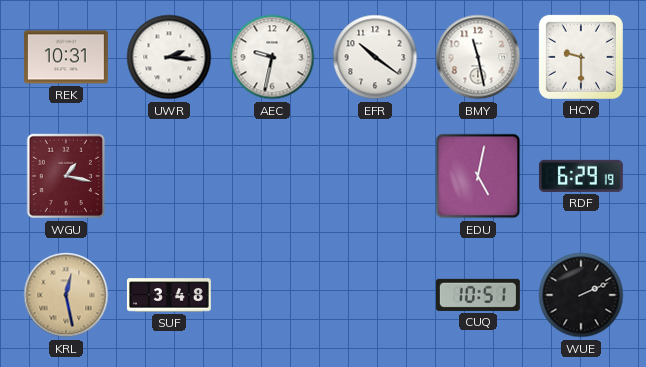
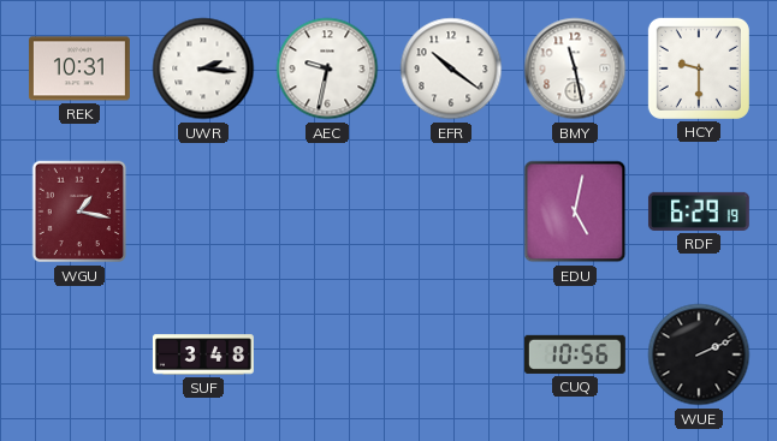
KRL: 12:28 -> none (66, 295)
CUQ: 10:51 -> 10:56 (575, 354)
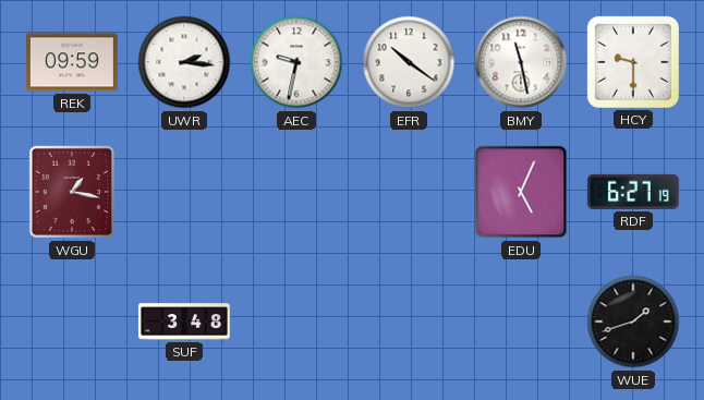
REK: 10:31 -> 09:59 (72, 62)
EDU: 5:02 -> 5:04 (521, 192)
RDF: 6:29 -> 6:27 (633, 192)
CUQ: 10:56 -> none (575, 354)
WUE: 2:11 -> 1:42 (633, 322)
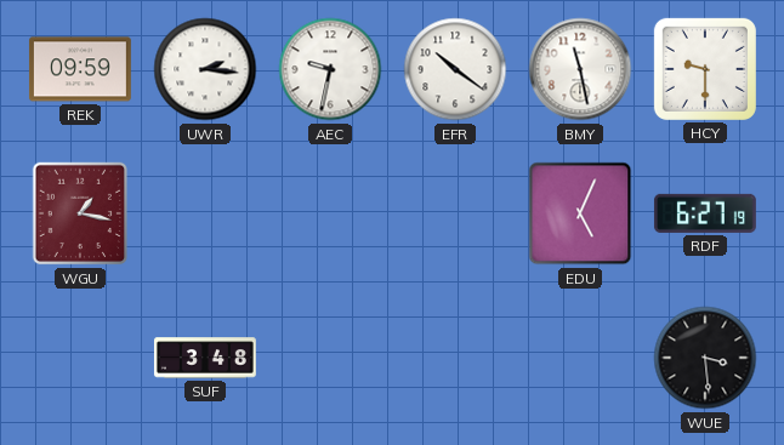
WUE: 1:42 -> 3:29 (705, 358)
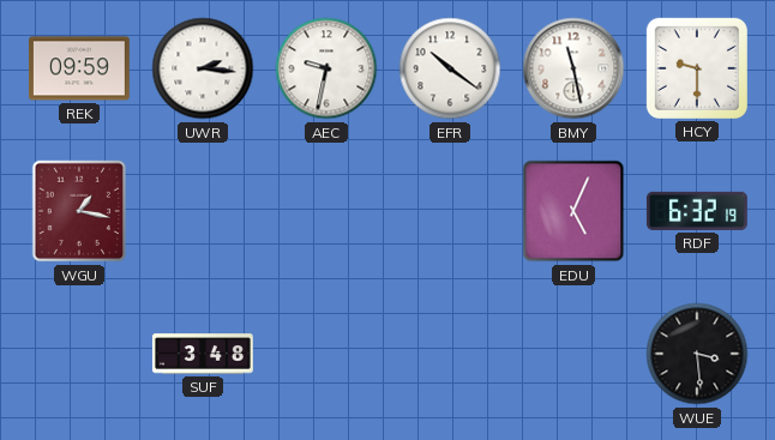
RDF: 6:27 -> 6:32 (697, 211)
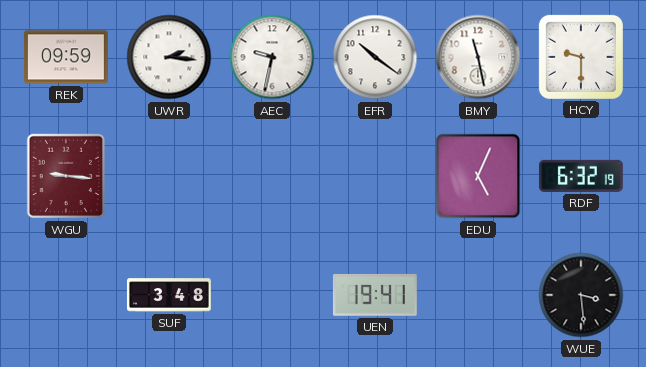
WGU: 1:17 -> 9:16 (65, 176)
UEN: none -> 19:41 (375, 295)
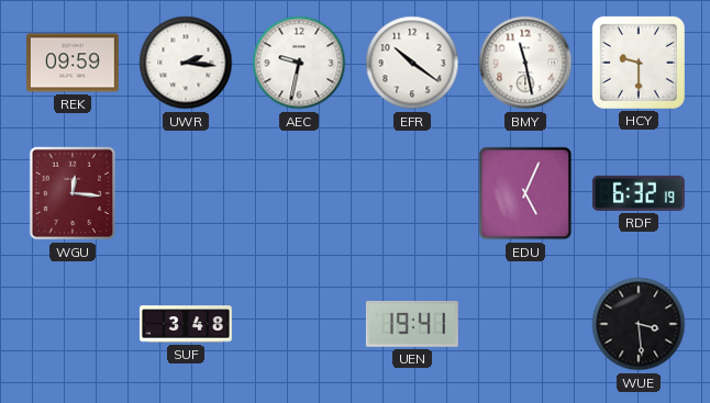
WGU: 9:16 -> 12:16 (71, 193)
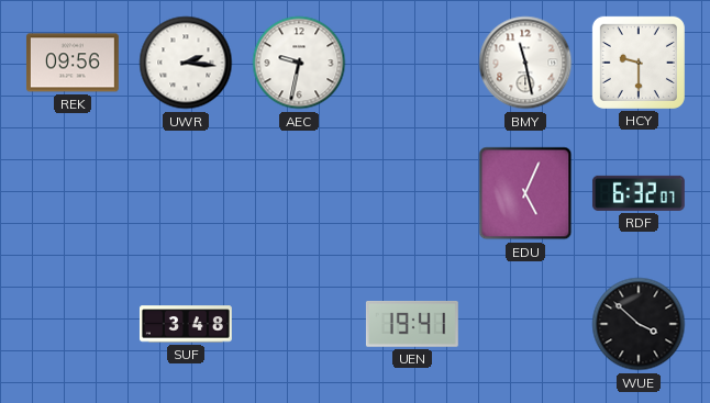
REK: 09:59 -> 09:56 (73, 63)
EFR: 10:21 -> none (412, 63)
WGU: 12:16 -> none (71, 193)
RDF: 6:32:19 -> 6:32:07 (639, 193)
WUE: 3:29 -> 3:52 (639, 324)
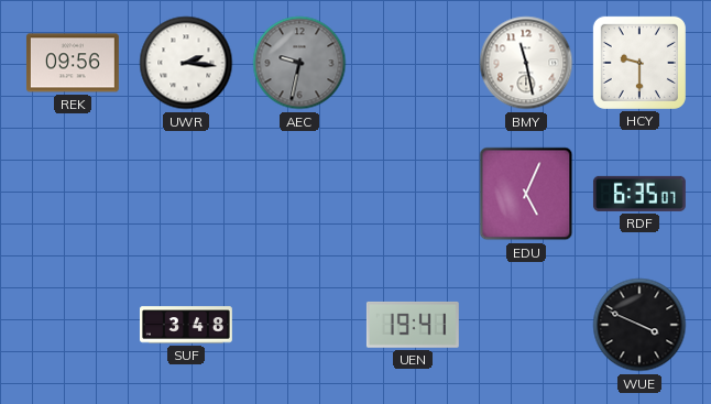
AEC dial: white -> grey (299, 63)
RDF: 6:32 -> 6:35 (639, 194)
WUE: 3:52 -> 3:49 (639, 325)
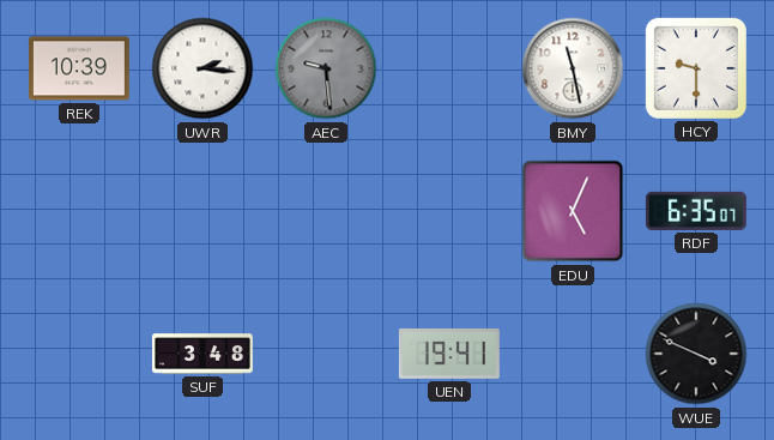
REK: 09:56 -> 10:39 (79, 68)
AEC: 9:32 -> 9:29 (326, 68)
